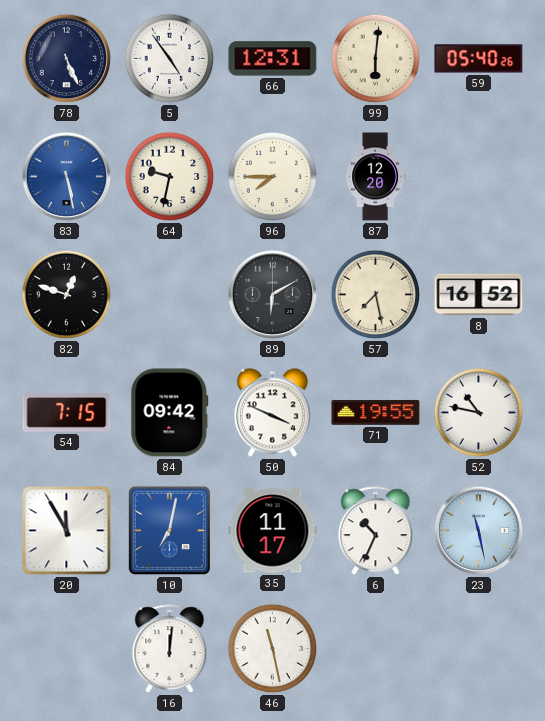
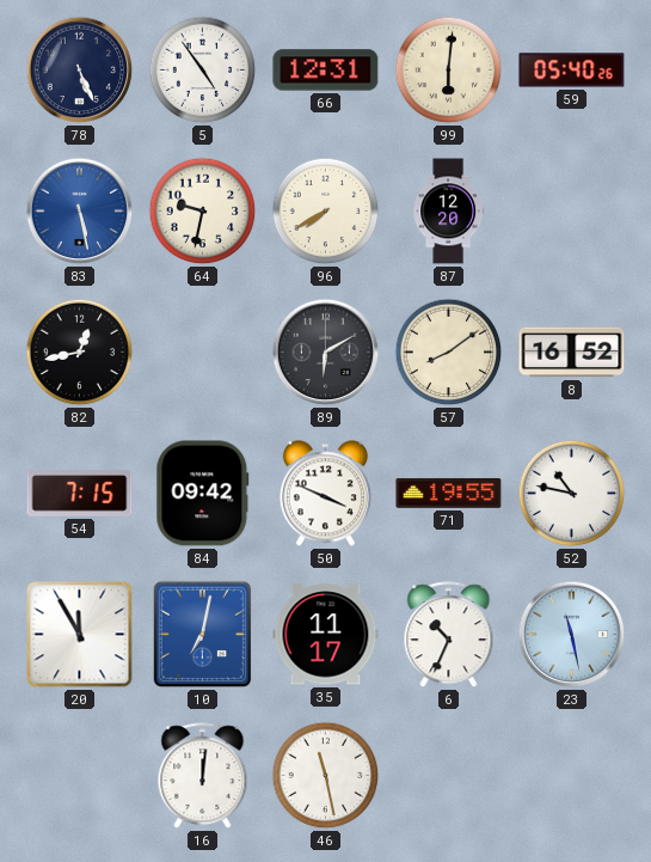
96: 7:45 -> 7:40 (326, 212)
82: 12:48 -> 12:43 (80, 353)
57: 7:28 -> 8:09 (449, 353)
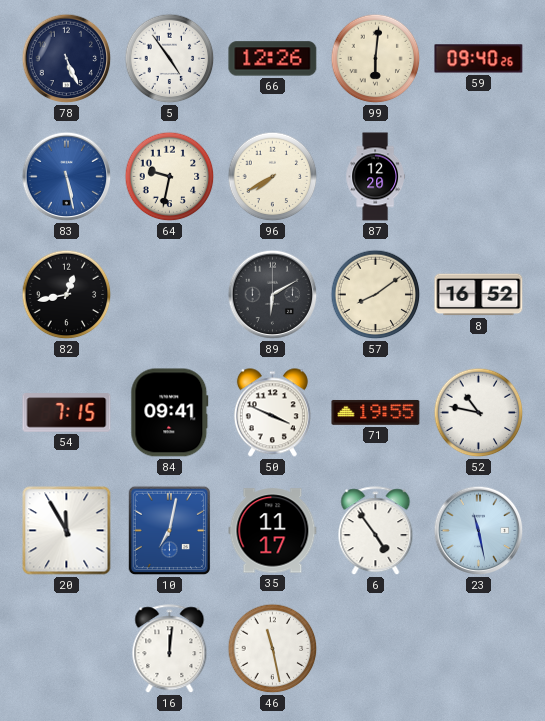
66: 12:31 -> 12:26 (273, 59)
59: 05:40 -> 09:40 (479, 59)
84: 09:42 -> 09:41 (170, 413)
6: 10:34 -> 4:54 (376, 531)
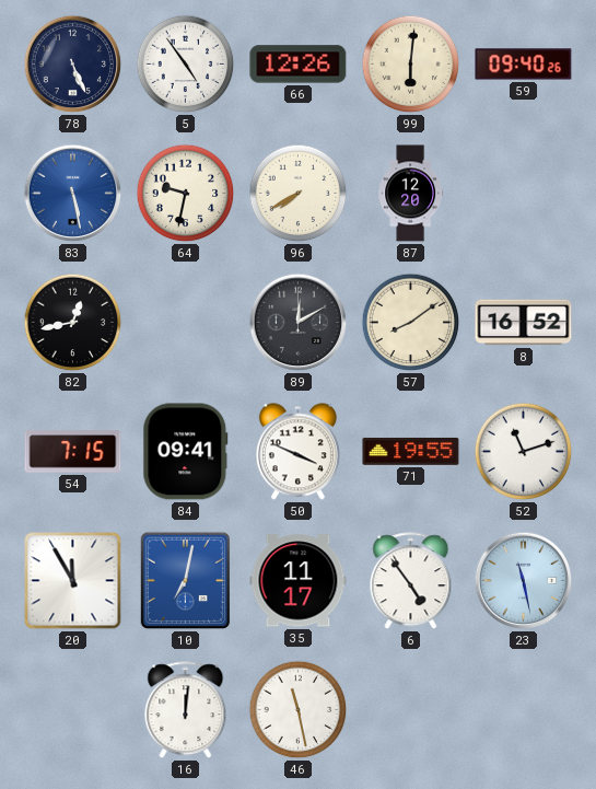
89: 6:10 -> 12:10 (299, 323)
52: 10:47 -> 11:12 (524, 452)
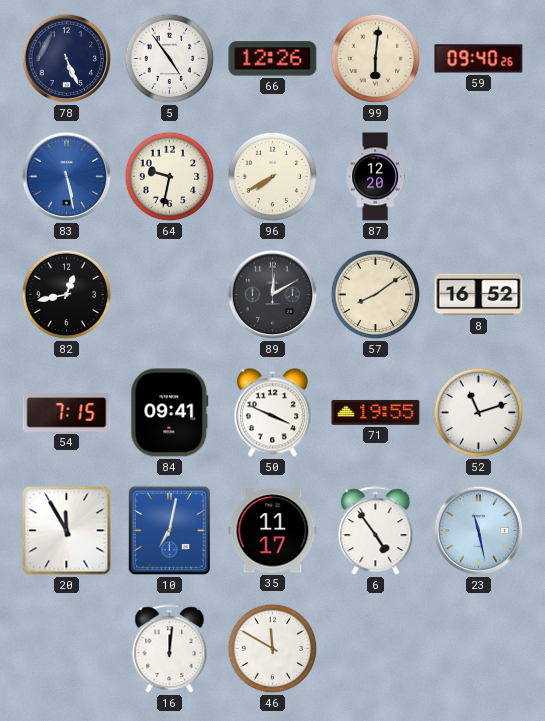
46: 11:28 -> 11:50 (273, 649)
